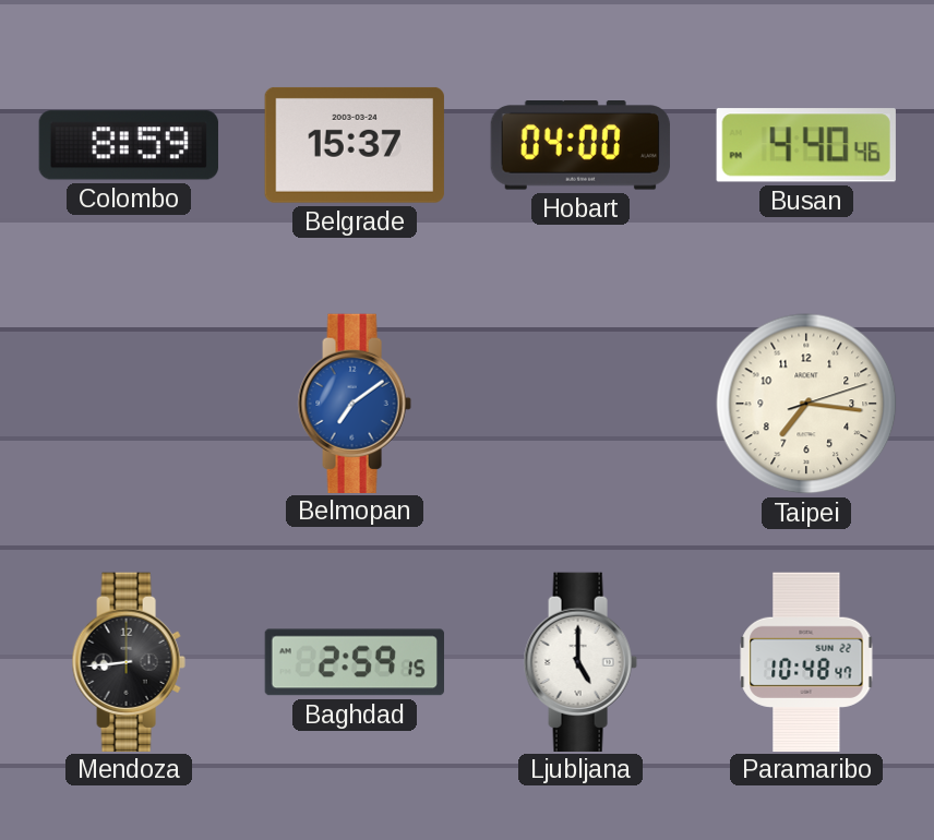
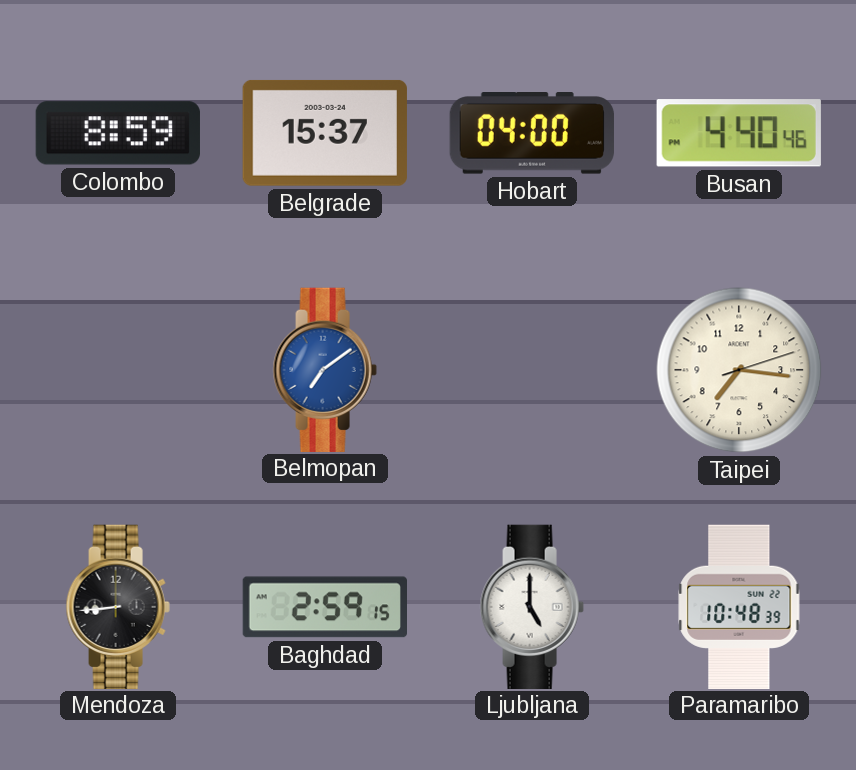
Paramaribo: 10:48:47 -> 10:48:39 (739, 606)
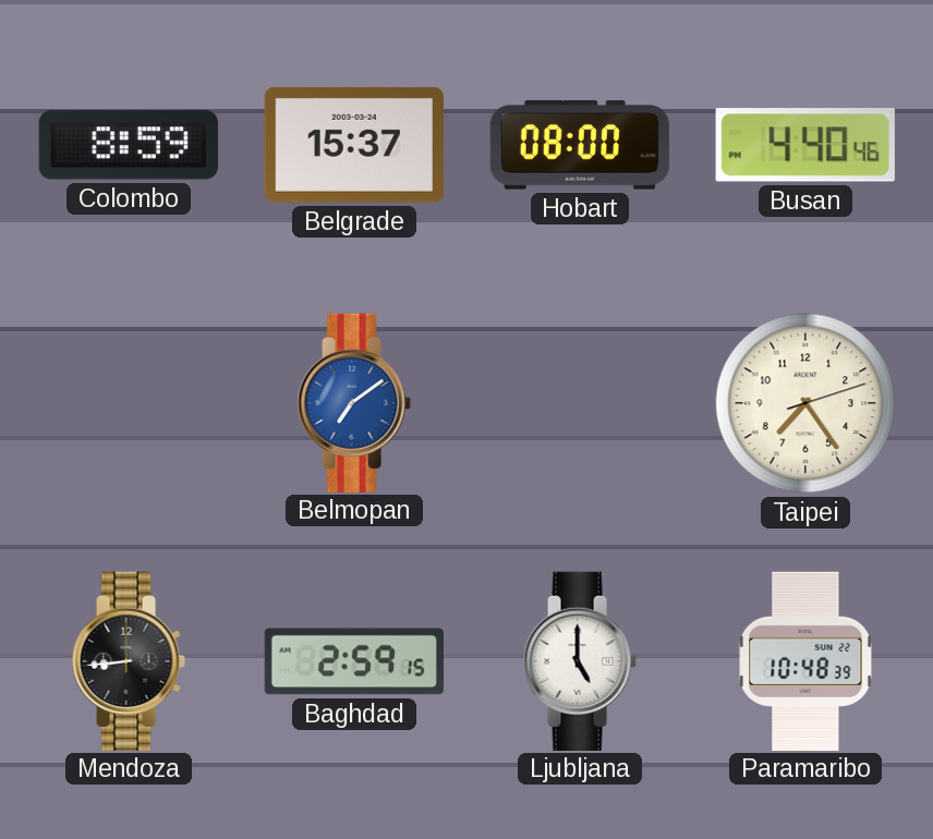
Hobart: 04:00 -> 08:00 (580, 145)
Taipei: 7:16 -> 7:24 (805, 403)
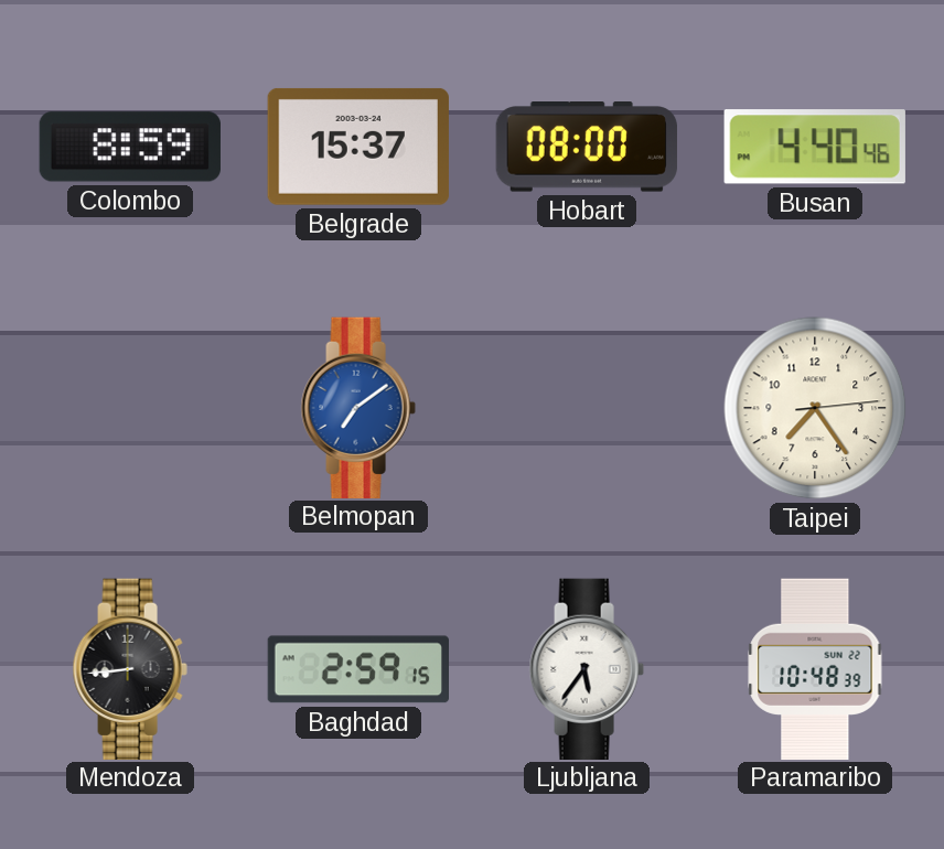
Taipei: 7:24:12 -> 7:24:14 (815, 408)
Ljubljana: 5:00 -> 5:36 (587, 668)
